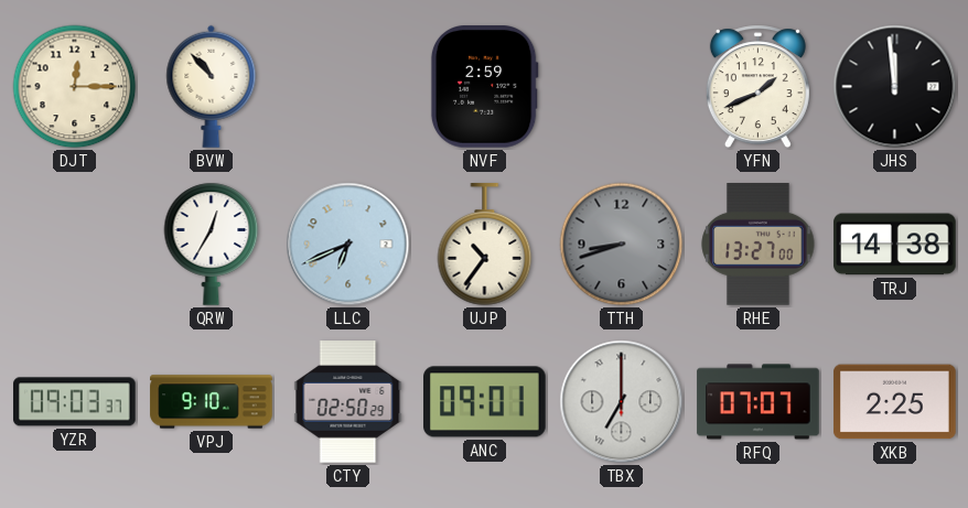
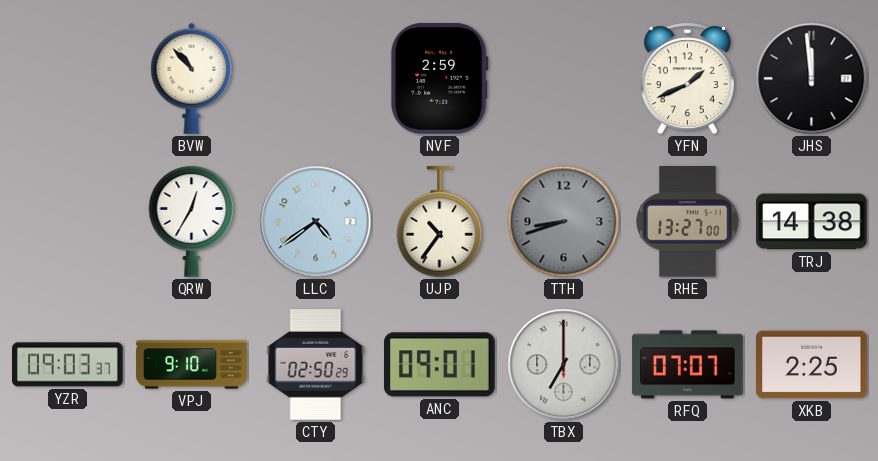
DJT: 12:15 -> none (75, 87)
LLC: 6:41 -> 4:39 (316, 222)
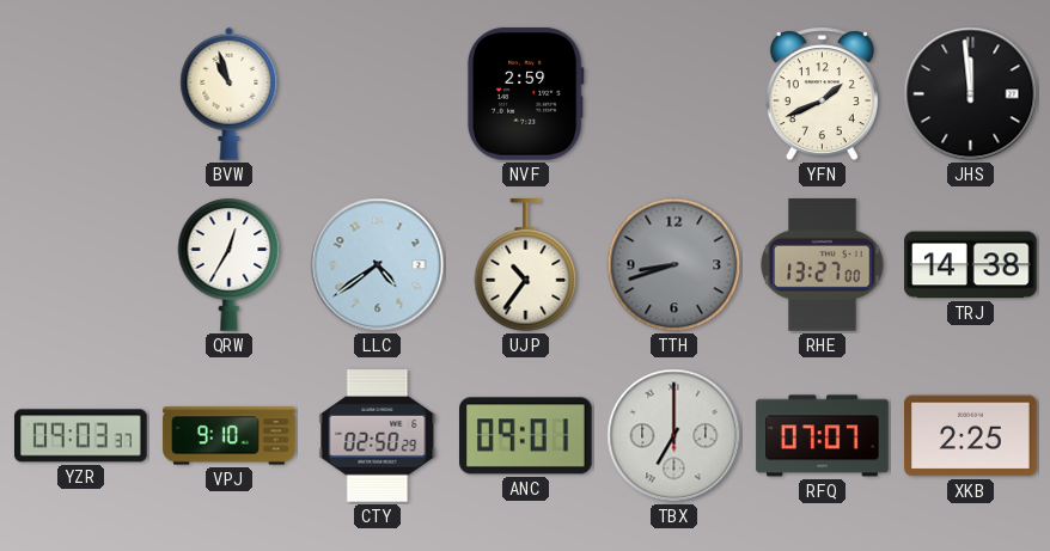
BVW: 10:53 -> 10:57 (230, 93)
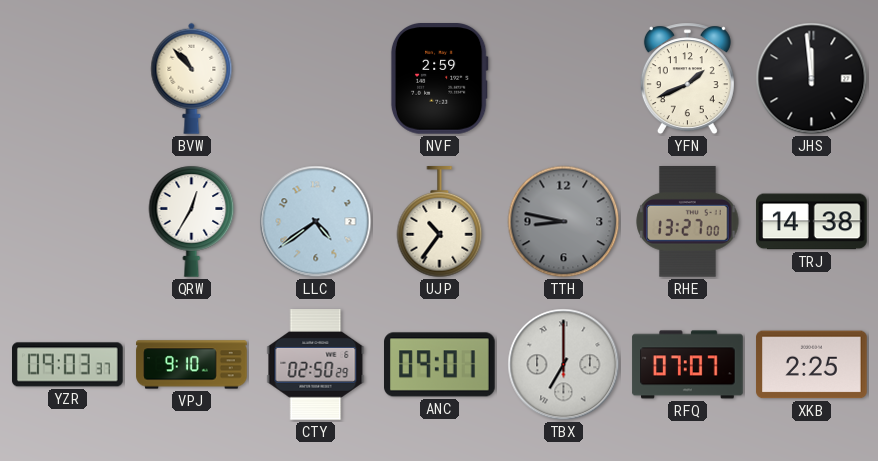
BVW: 10:57 -> 10:53 (192, 78)
TTH: 8:42 -> 8:47 (564, 222)
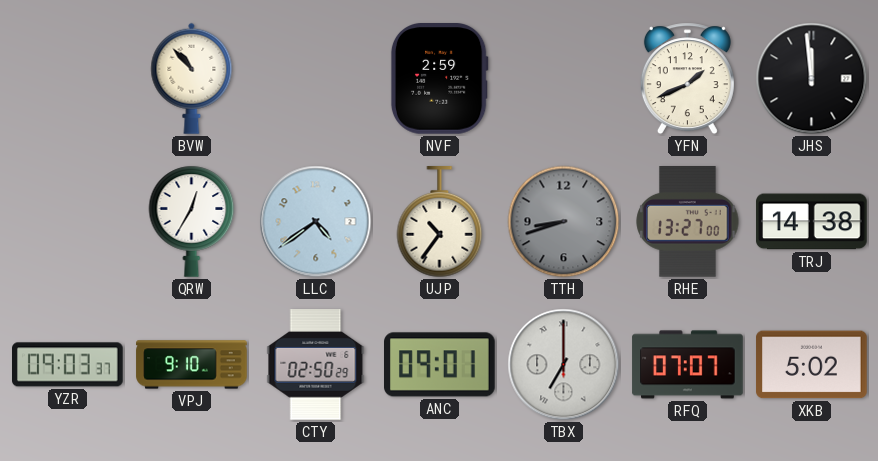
TTH: 8:47 -> 8:42 (564, 222)
XKB: 2:25 -> 5:02 (812, 365)
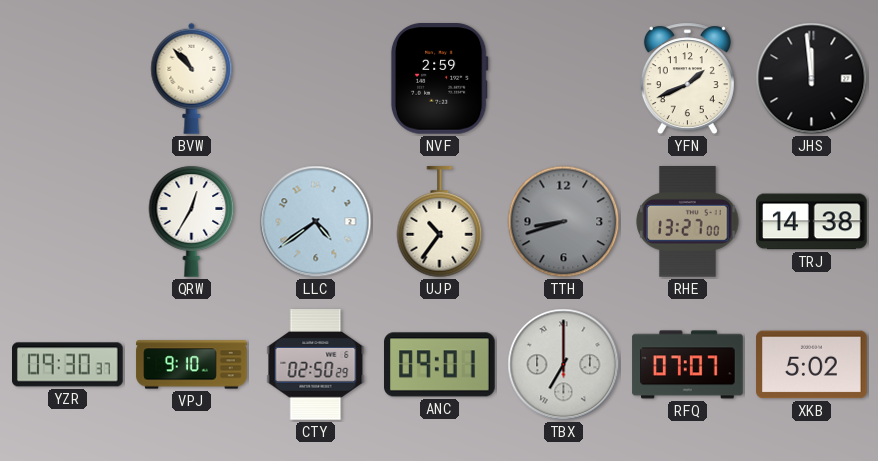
YZR: 09:03 -> 09:30 (68, 365)
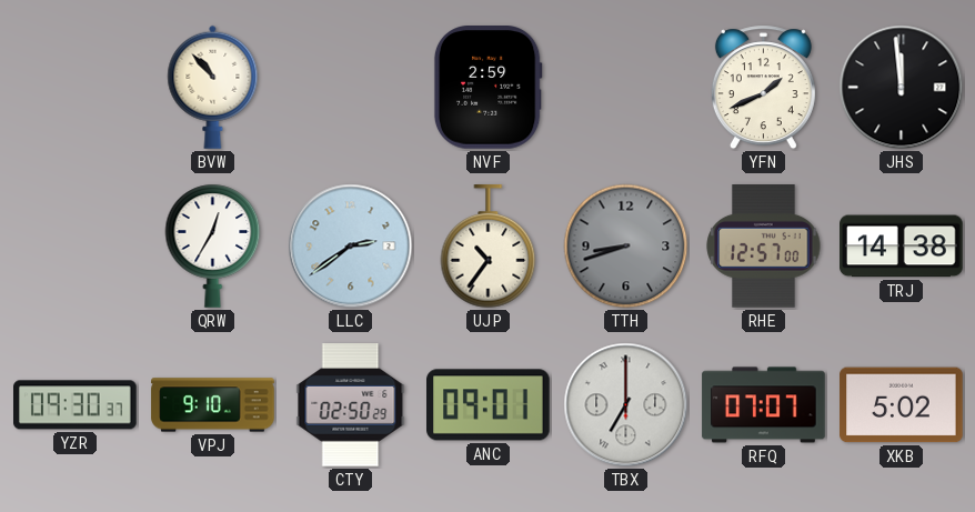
LLC: 4:39 -> 2:39 (351, 247)
RHE: 13:27 -> 12:57 (764, 247)
